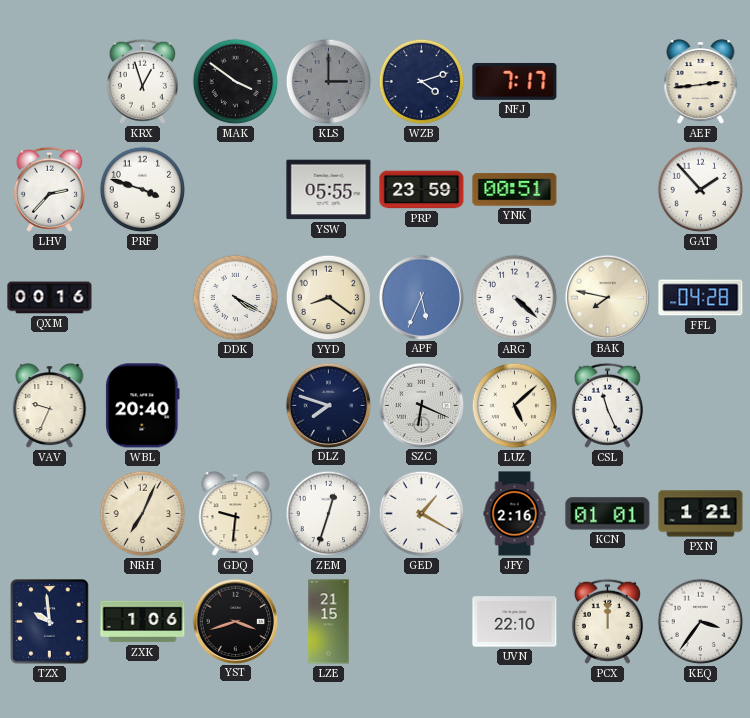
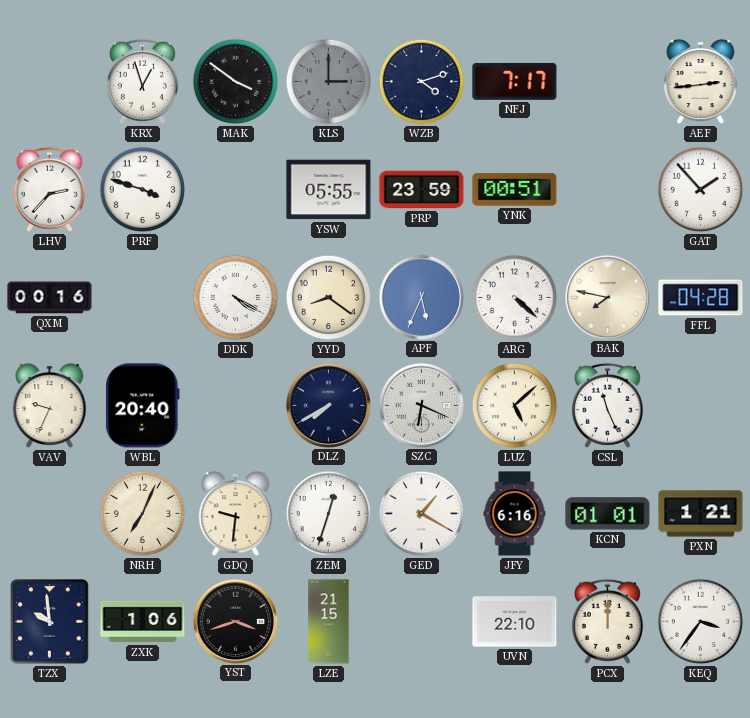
DLZ: 7:48 -> 7:40 (328, 405)
JFY: 2:16 -> 6:16 (515, 514)
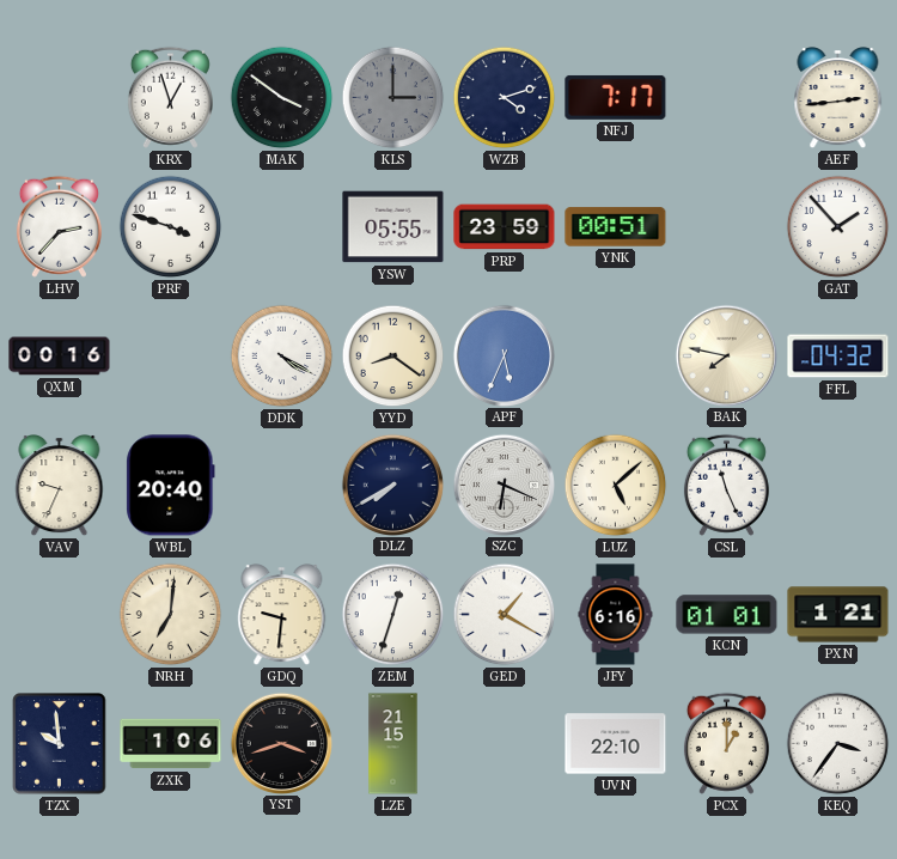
ARG: 4:22 -> none (515, 298)
FFL: 04:28 -> 04:32 (838, 357)
NRH: 7:04 -> 7:01 (171, 615)
PCX: 12:00 -> 1:00 (726, 743)
